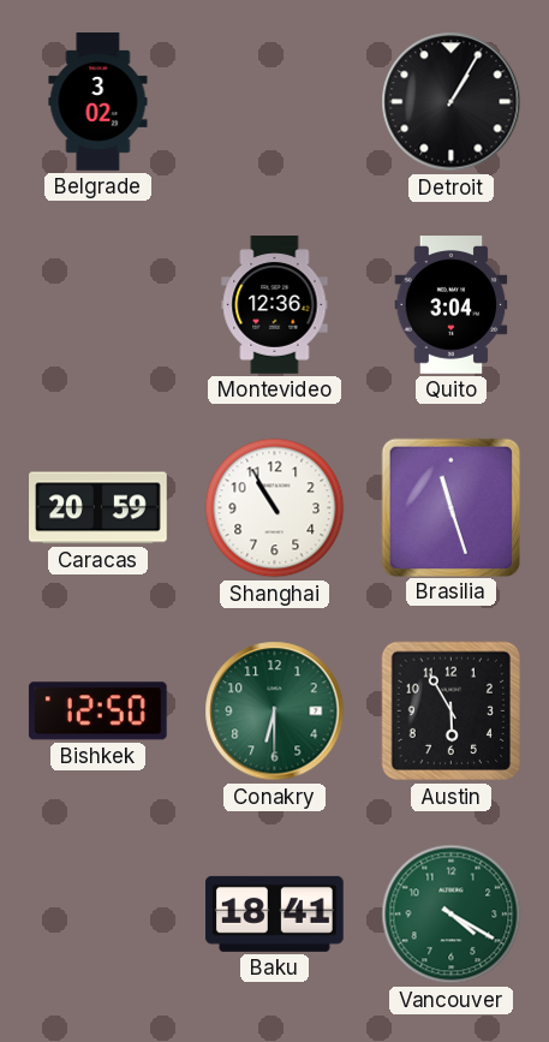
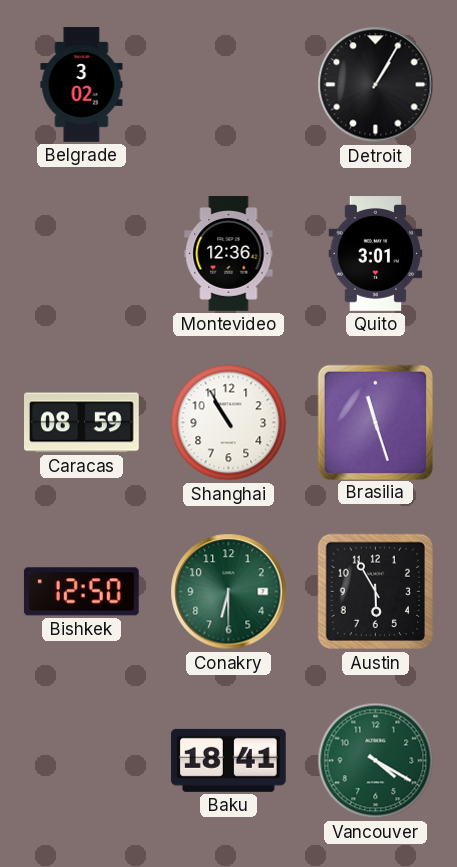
Quito: 3:04 -> 3:01 (376, 254)
Caracas: 20:59 -> 08:59 (82, 423)
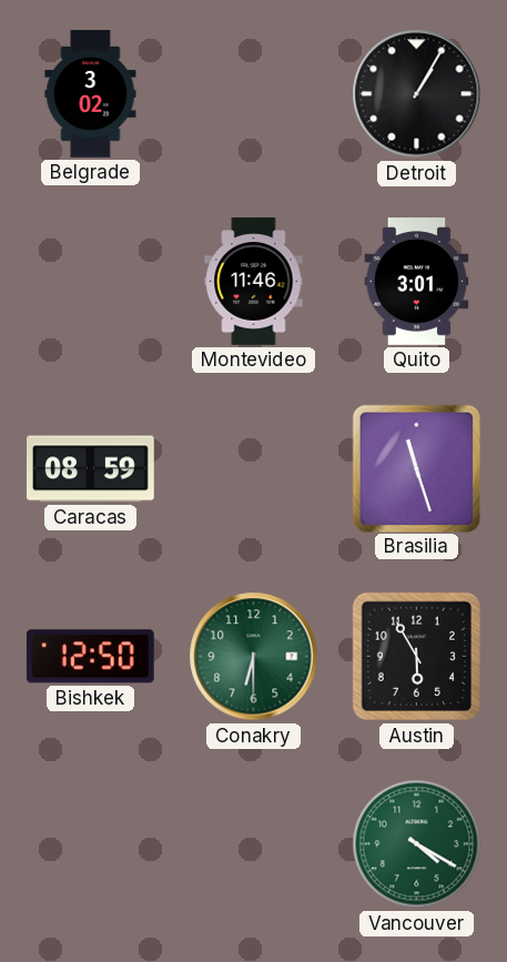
Montevideo: 12:36 -> 11:46 (254, 282)
Shanghai: 10:55 -> none (229, 423)
Baku: 18:41 -> none (228, 760)
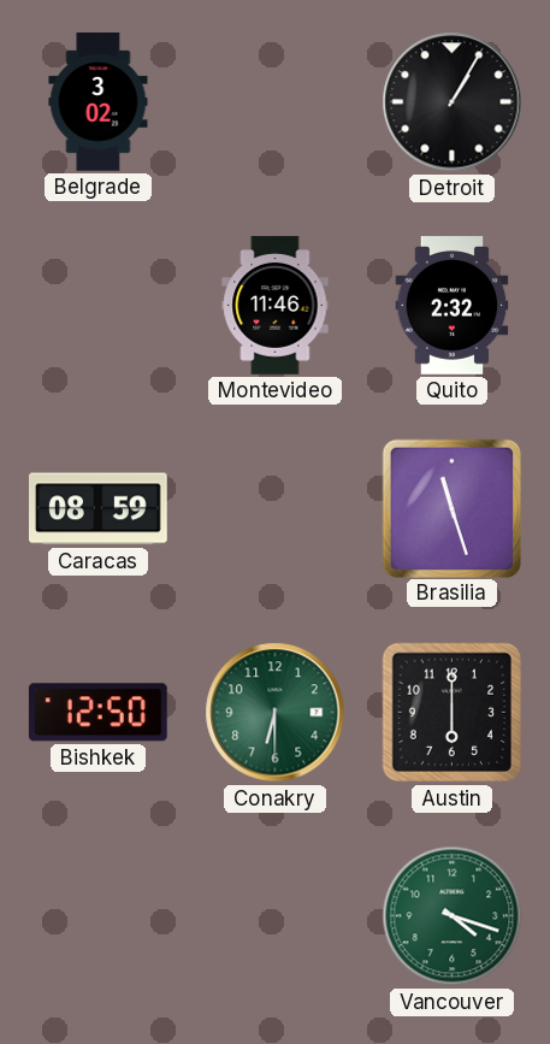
Quito: 3:01 -> 2:32 (453, 306)
Austin: 5:55 -> 6:00 (453, 713)
Vancouver: 4:20 -> 4:18 (453, 916)
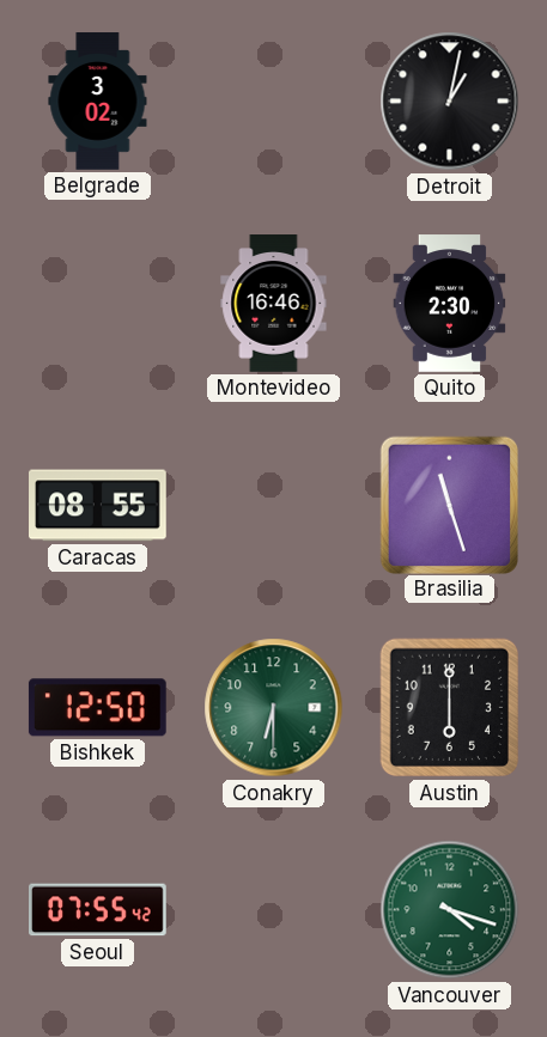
Detroit: 1:05 -> 1:02 (450, 102)
Montevideo: 11:46 -> 16:46 (274, 304)
Quito: 2:32 -> 2:30 (450, 304)
Caracas: 08:59 -> 08:55 (98, 506)
Seoul: none -> 07:55 (98, 910)
